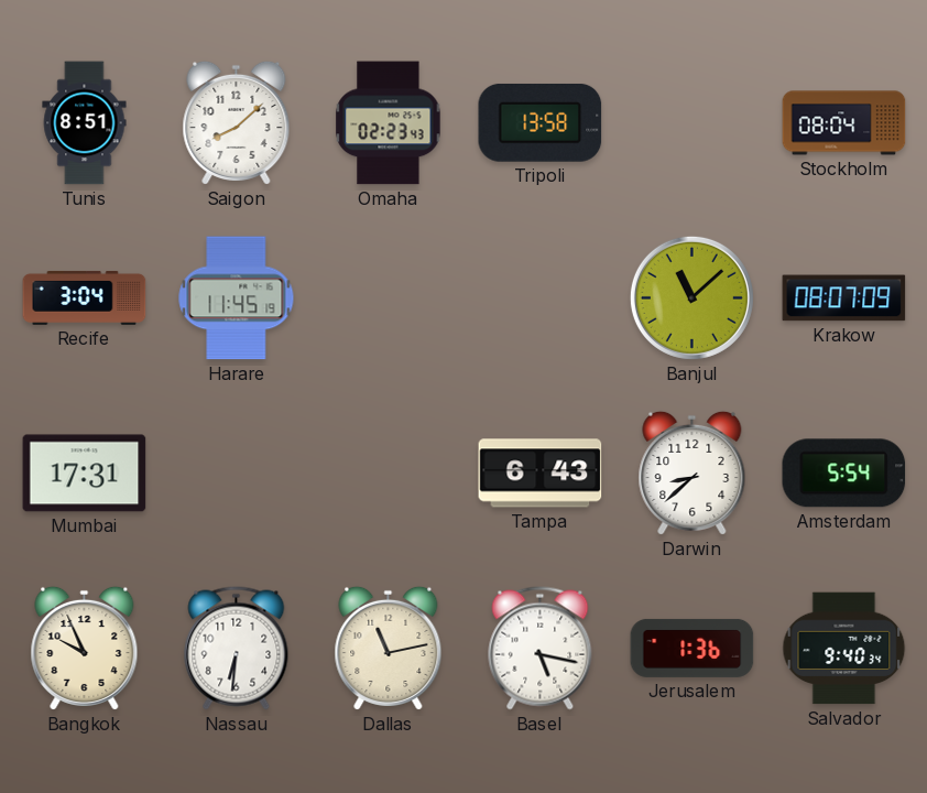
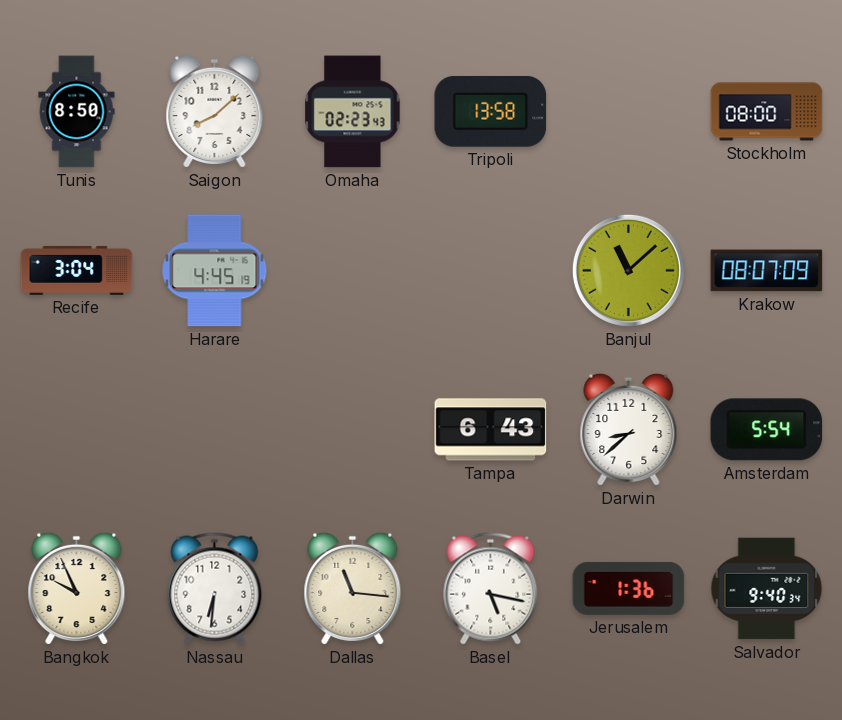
Tunis: 8:51 -> 8:50 (77, 112)
Stockholm: 08:04 -> 08:00 (767, 112)
Harare: 11:45 -> 4:45 (215, 271)
Mumbai: 17:31 -> none (85, 474)
Dallas: 11:13 -> 11:16 (353, 588)
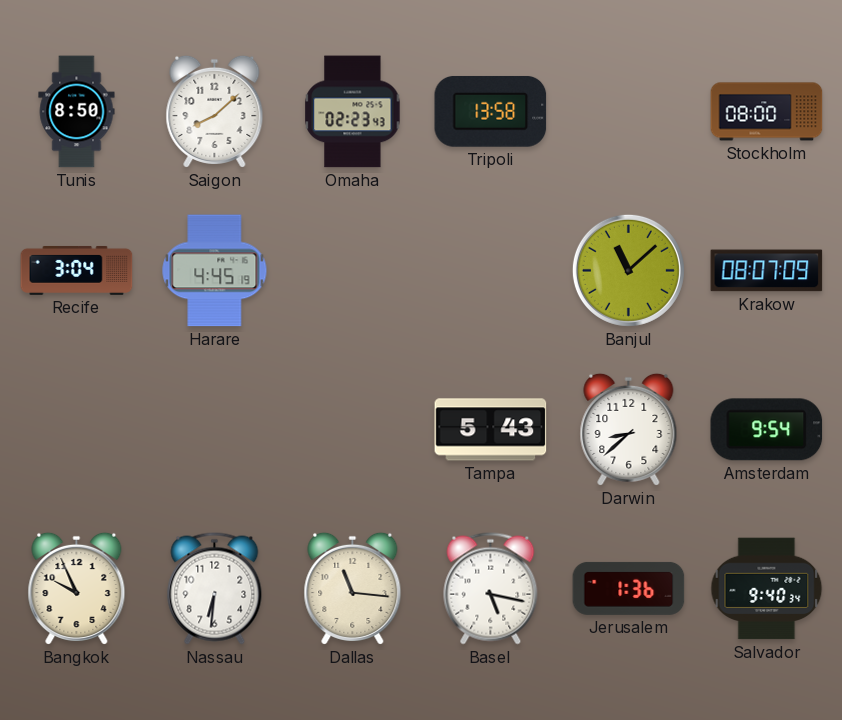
Tampa: 6:43 -> 5:43 (491, 430)
Amsterdam: 5:54 -> 9:54 (767, 430)
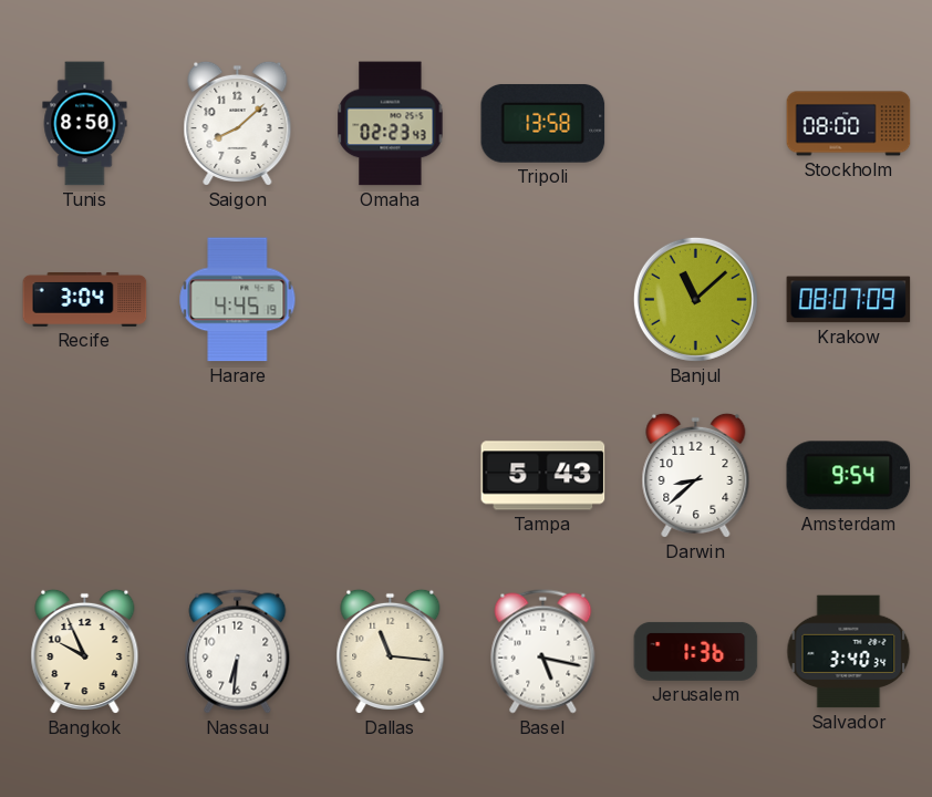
Salvador: 9:40 -> 3:40 (849, 652)
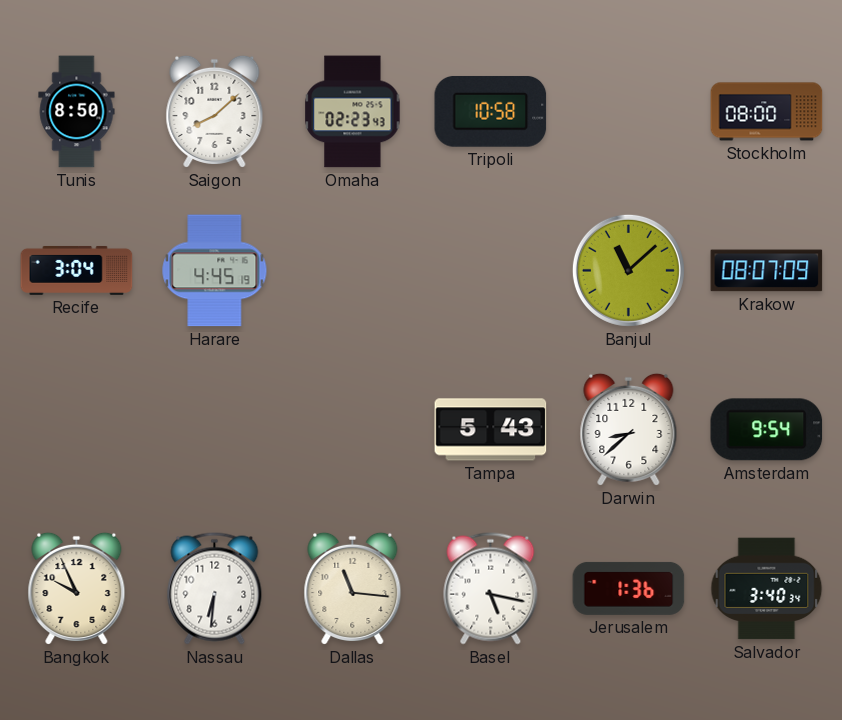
Tripoli: 13:58 -> 10:58 (491, 111)
